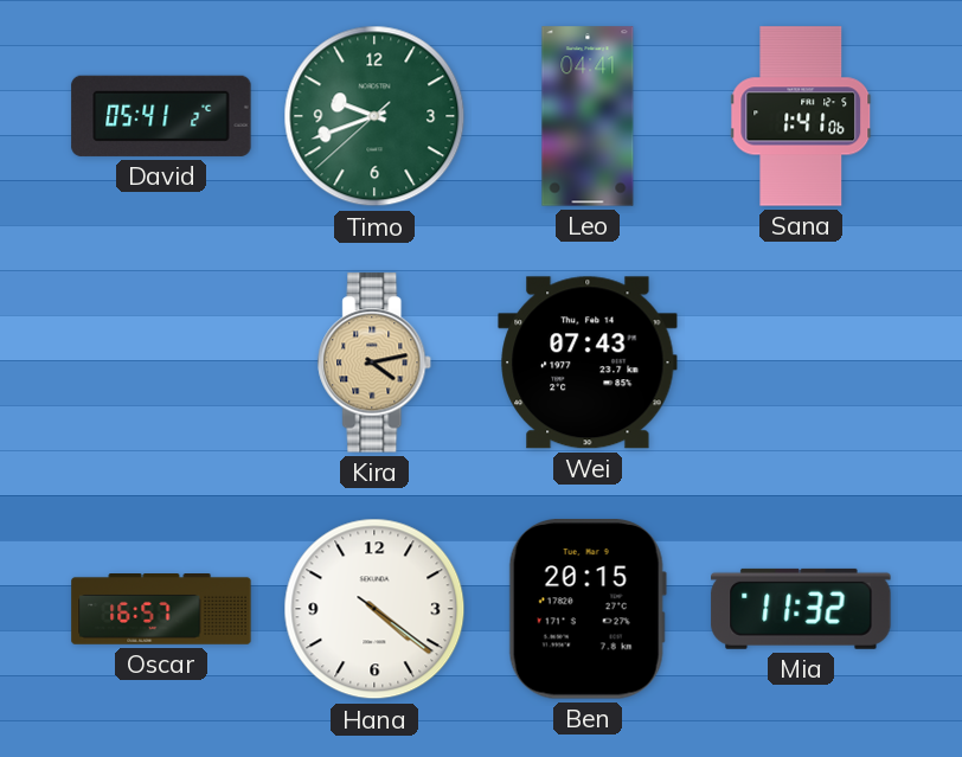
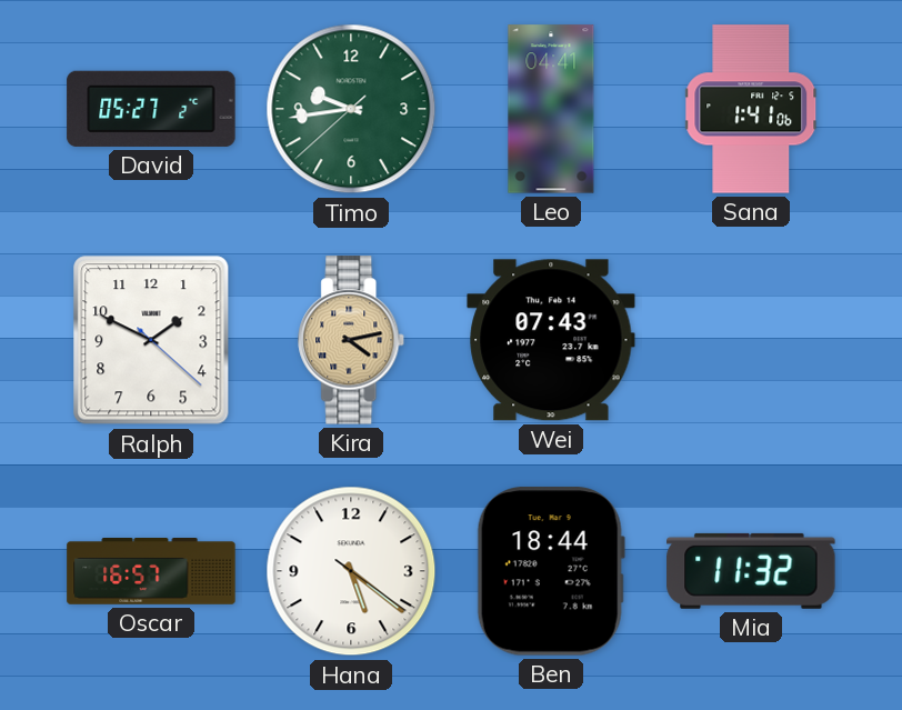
David: 05:41 -> 05:27 (151, 109)
Timo: 9:41 -> 9:43 (351, 109)
Ralph: none -> 1:49 (151, 340)
Hana: 4:21 -> 5:21 (351, 571)
Ben: 20:15 -> 18:44 (551, 571)
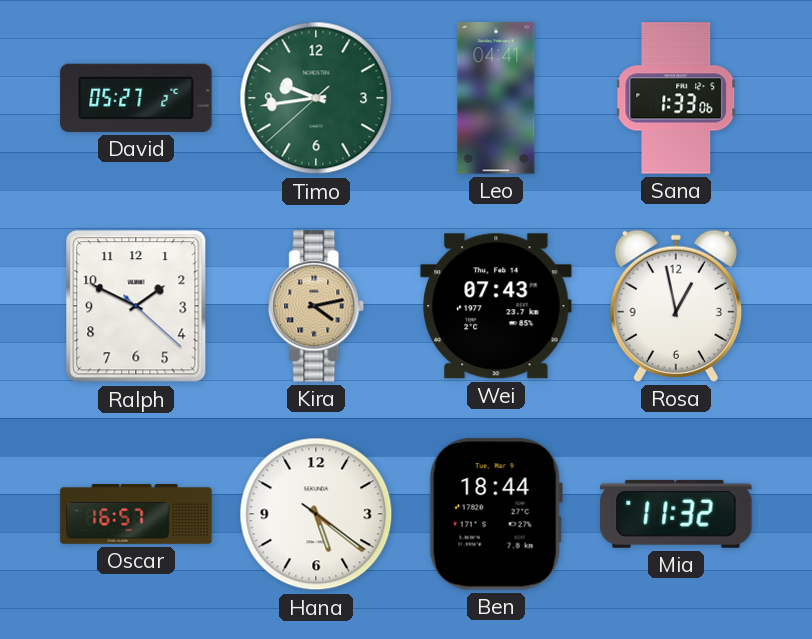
Sana: 1:41 -> 1:33 (677, 98)
Rosa: none -> 12:58 (676, 306)
